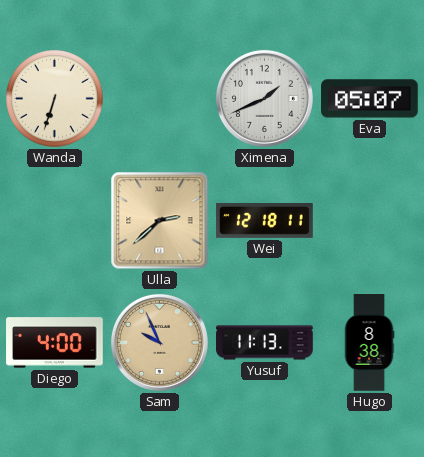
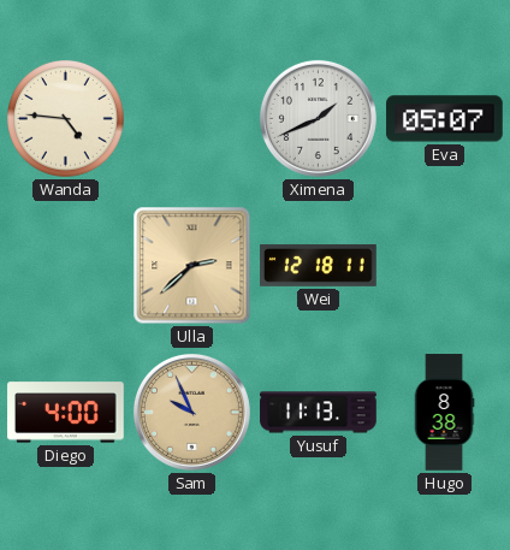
Wanda: 6:33 -> 4:46 (66, 119)
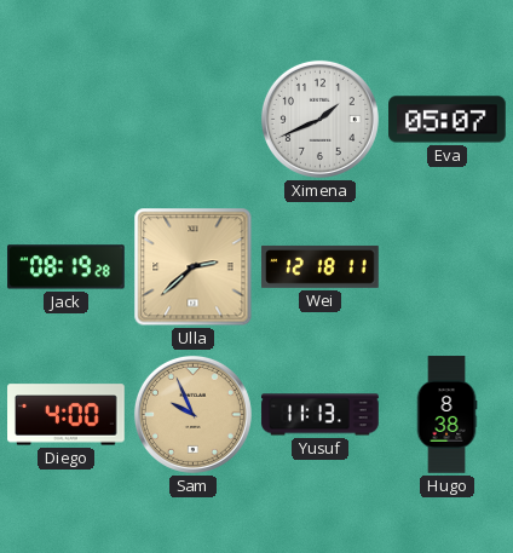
Wanda: 4:46 -> none (66, 119)
Jack: none -> 08:19 (67, 267)
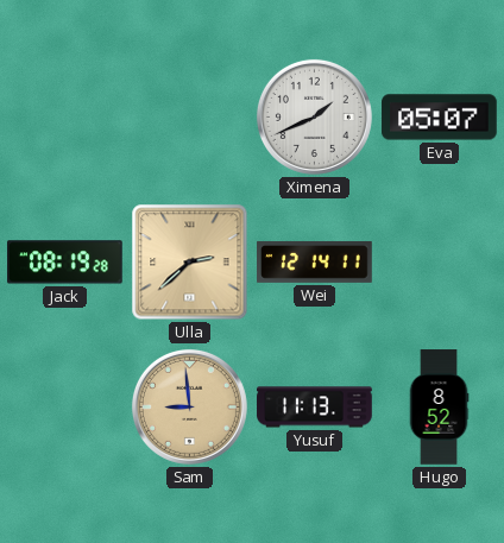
Wei: 12:18 -> 12:14 (315, 261)
Diego: 4:00 -> none (67, 415)
Sam: 9:56 -> 8:59 (189, 406)
Hugo: 8:38 -> 8:52 (439, 408)
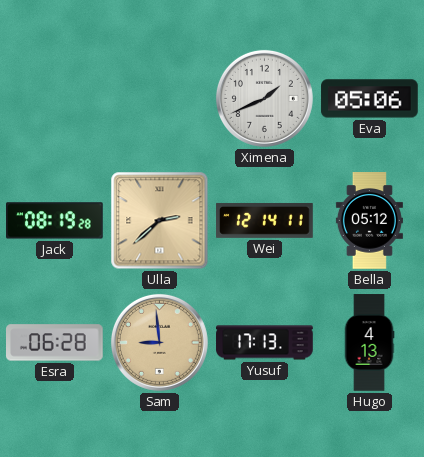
Eva: 05:07 -> 05:06 (370, 99)
Bella: none -> 05:12 (369, 221)
Esra: none -> 06:28 (55, 343)
Yusuf: 11:13 -> 17:13 (265, 343)
Hugo: 8:52 -> 4:13 (369, 343)
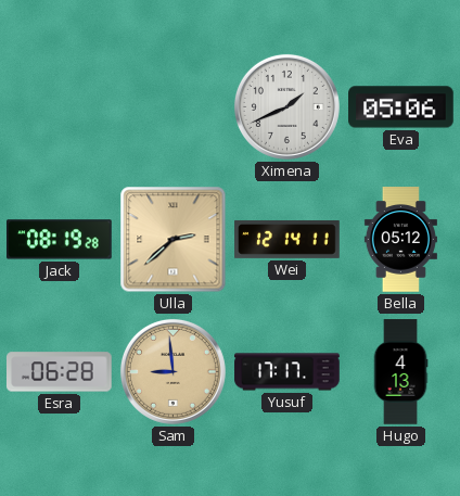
Yusuf: 17:13 -> 17:17 (287, 372)
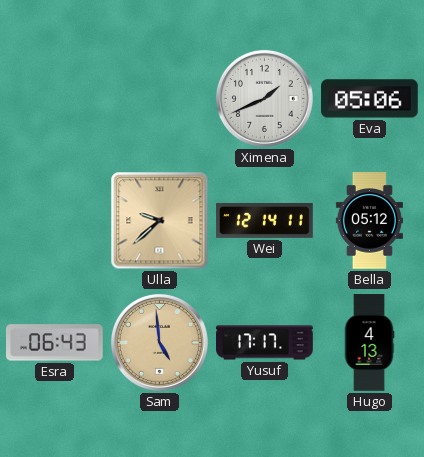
Jack: 08:19 -> none (60, 240)
Ulla: 2:38 -> 9:38 (160, 221)
Esra: 06:28 -> 06:43 (55, 343)
Sam: 8:59 -> 4:59 (159, 342)
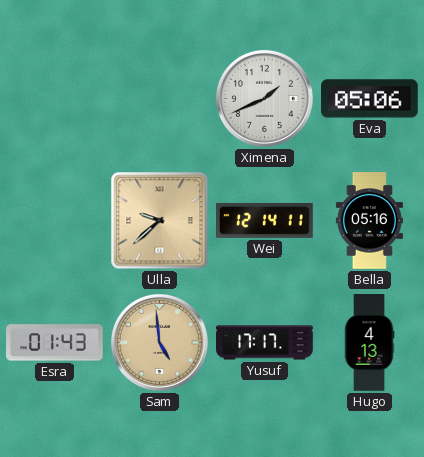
Bella: 05:12 -> 05:16 (369, 221)
Esra: 06:43 -> 01:43 (55, 343)
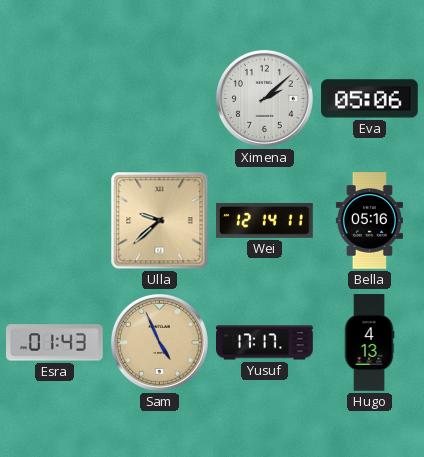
Ximena: 1:41 -> 2:08 (264, 98)
Sam: 4:59 -> 4:56 (159, 342)
